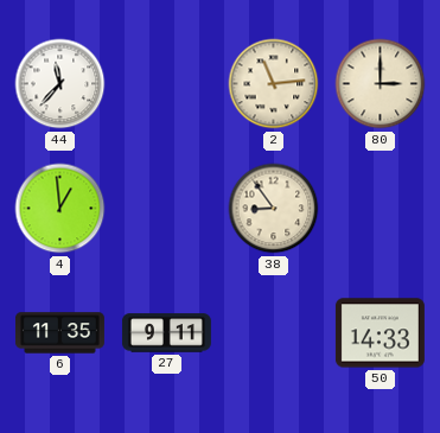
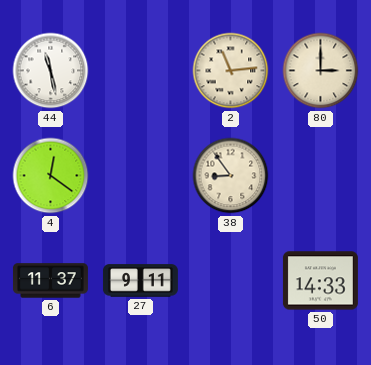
44: 11:37 -> 11:28 (51, 71)
4: 12:59 -> 12:21 (51, 176)
6: 11:35 -> 11:37 (50, 281)
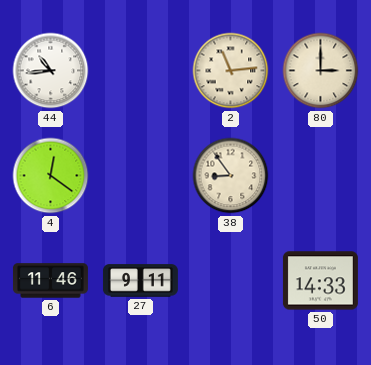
44: 11:28 -> 10:44 (51, 71)
6: 11:37 -> 11:46 (50, 281)
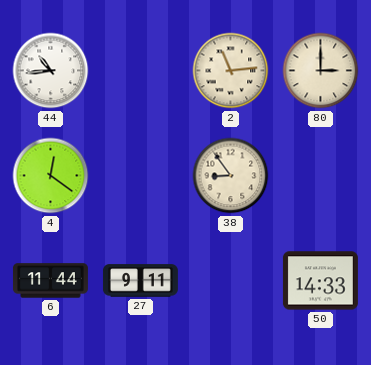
6: 11:46 -> 11:44 (50, 281)
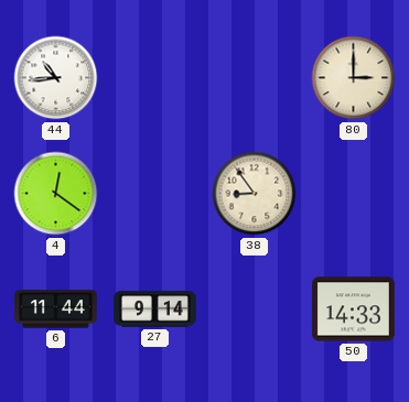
2: 11:14 -> none (231, 71)
27: 9:11 -> 9:14 (154, 309)
